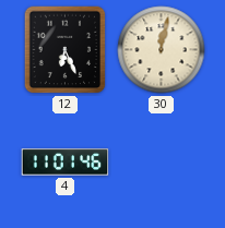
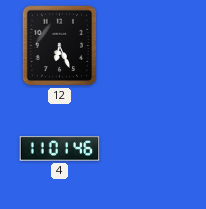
30: 12:02 -> none (162, 50)
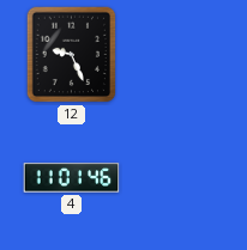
12: 6:26 -> 9:26 (72, 55)
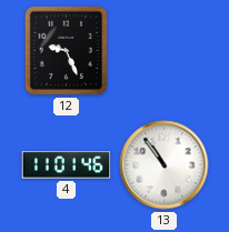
13: none -> 10:54 (165, 165)
